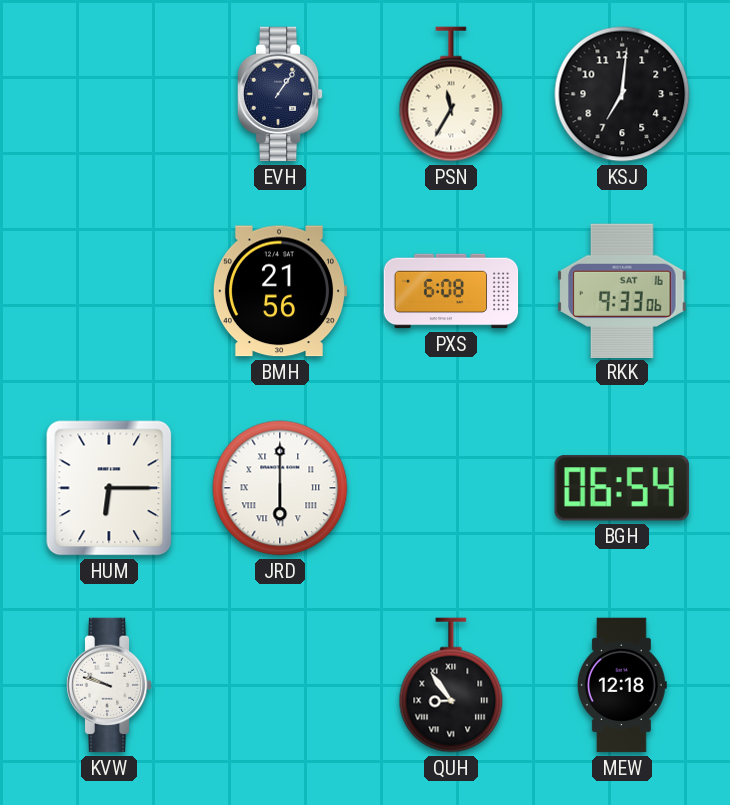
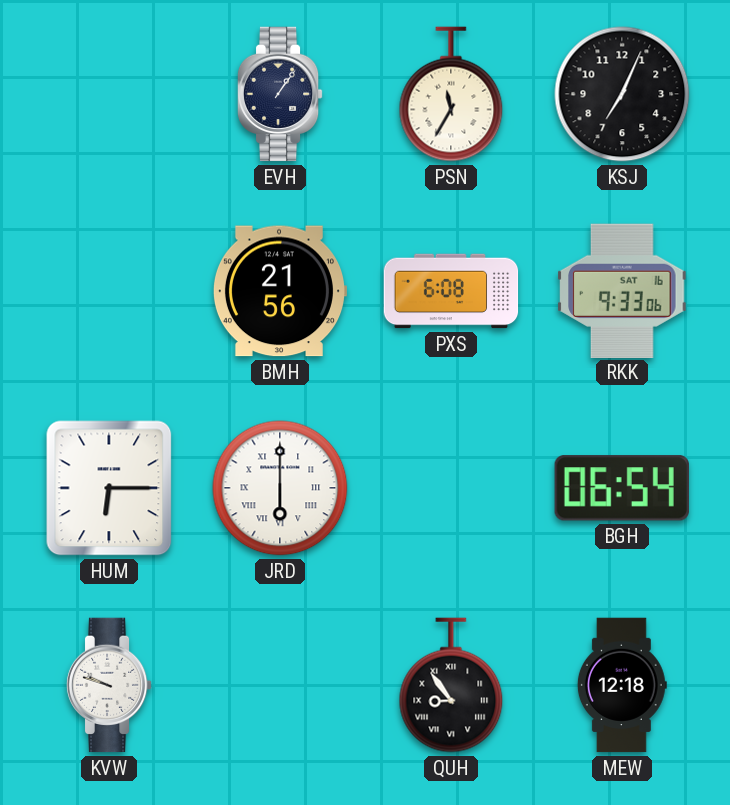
KSJ: 7:01 -> 7:04 (622, 94)
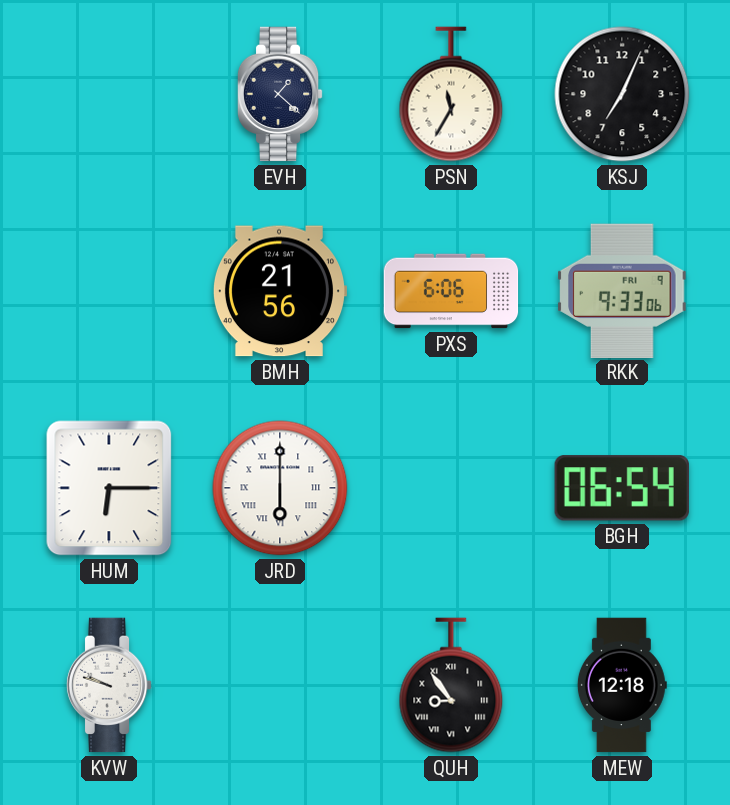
EVH: 1:06 -> 1:22 (280, 94)
PXS: 6:08 -> 6:06 (451, 291)
RKK date: SAT 16 -> FRI 9 (622, 290)
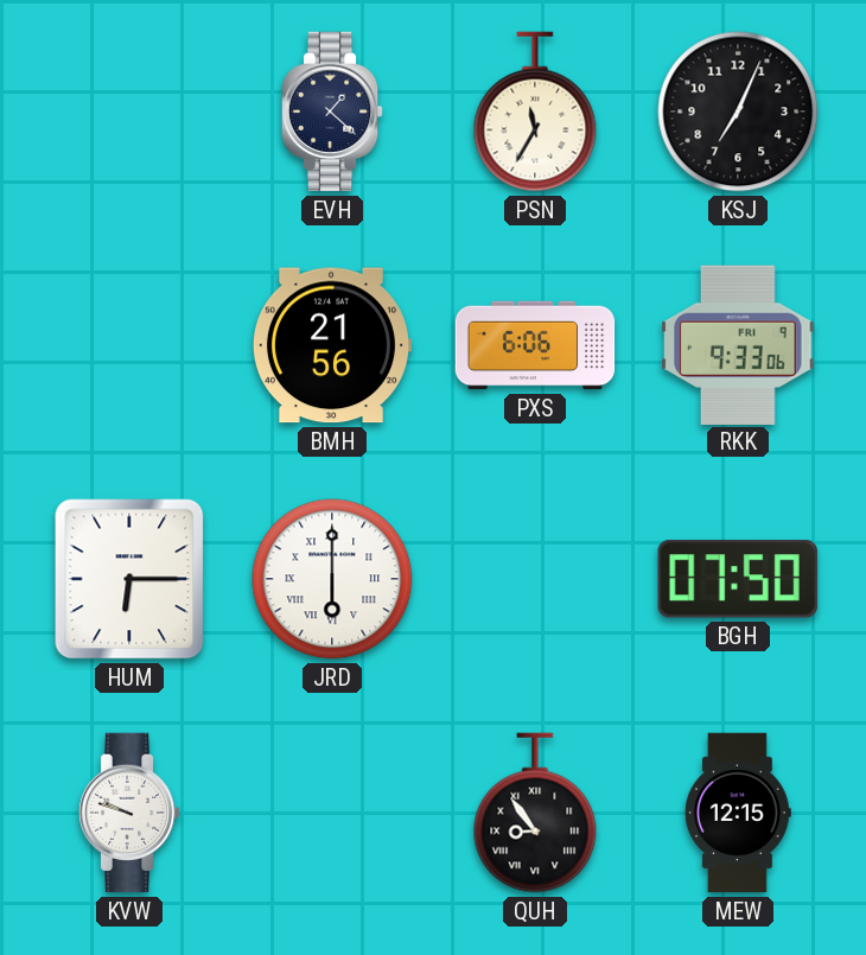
BGH: 06:54 -> 07:50 (738, 579)
MEW: 12:18 -> 12:15 (738, 813)
